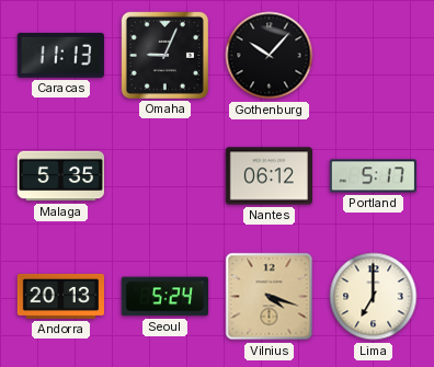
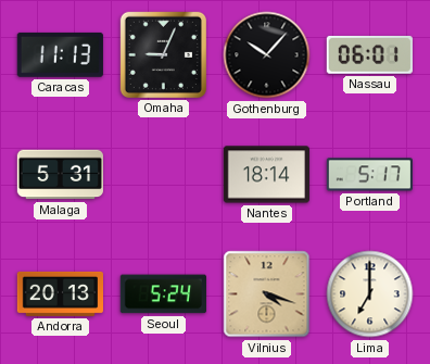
Nassau: none -> 06:01 (369, 54)
Malaga: 5:35 -> 5:31 (60, 175)
Nantes: 06:12 -> 18:14 (266, 175)
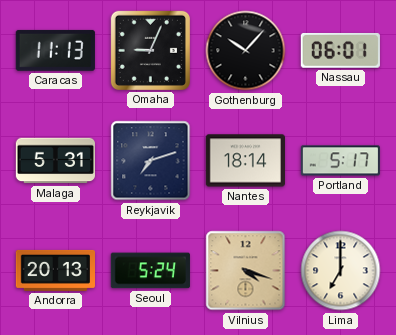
Reykjavik: none -> 7:12 (151, 161)
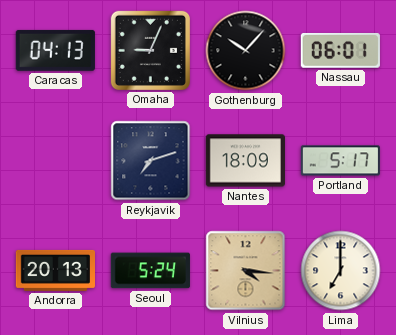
Caracas: 11:13 -> 04:13 (55, 50)
Malaga: 5:31 -> none (55, 161)
Nantes: 18:14 -> 18:09 (245, 161)
Vilnius: 4:18 -> 4:16 (246, 271)
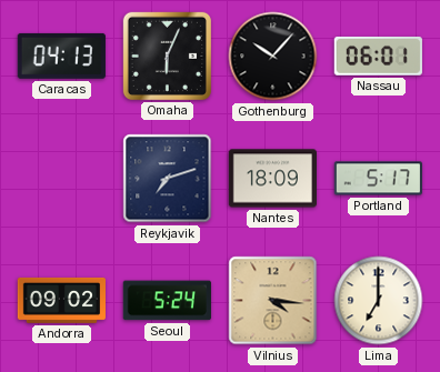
Omaha: 9:04 -> 6:04 (167, 56)
Andorra: 20:13 -> 09:02 (61, 300)
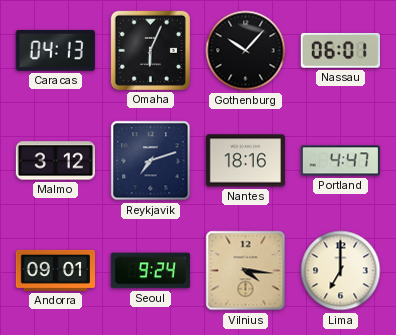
Malmo: none -> 3:12 (55, 161)
Nantes: 18:09 -> 18:16 (245, 161)
Portland: 5:17 -> 4:47 (340, 161)
Andorra: 09:02 -> 09:01 (55, 270)
Seoul: 5:24 -> 9:24 (150, 271)
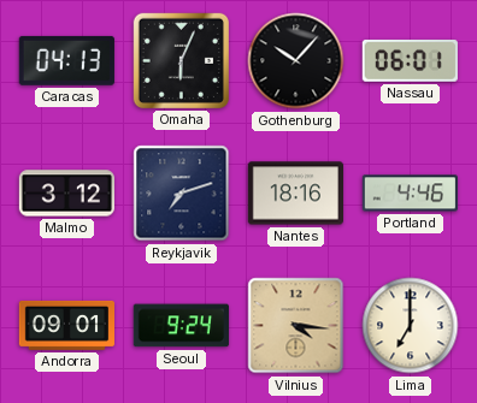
Portland: 4:47 -> 4:46 (410, 194)
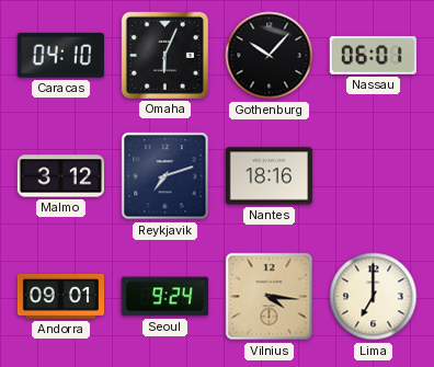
Caracas: 04:13 -> 04:10 (60, 55)
Portland: 4:46 -> none (410, 194)
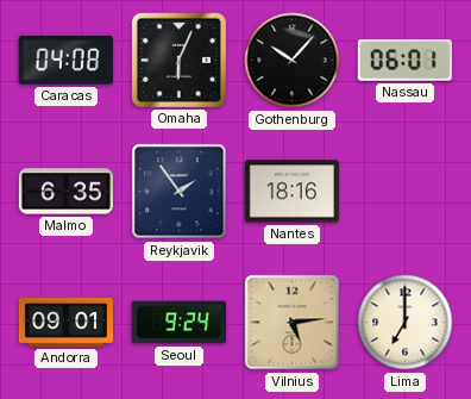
Caracas: 04:10 -> 04:08 (65, 60)
Malmo: 3:12 -> 6:35 (65, 192)
Reykjavik: 7:12 -> 1:54 (180, 192)
Vilnius: 4:16 -> 5:14 (293, 323)
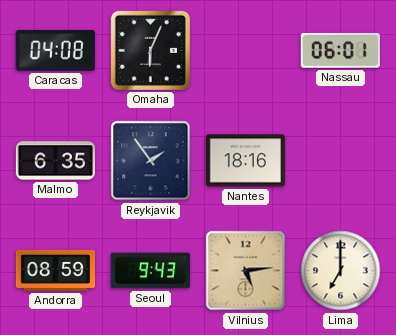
Gothenburg: 10:07 -> none (293, 61)
Andorra: 09:01 -> 08:59 (55, 270)
Seoul: 9:24 -> 9:43 (150, 271)
